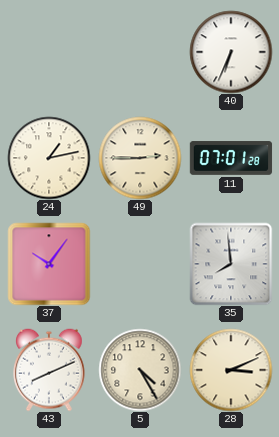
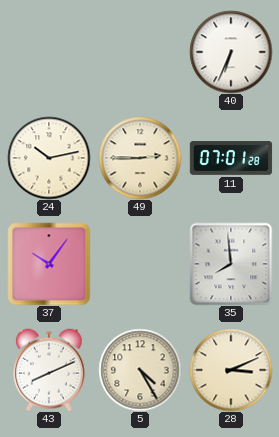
24: 1:13 -> 10:13 (49, 158)
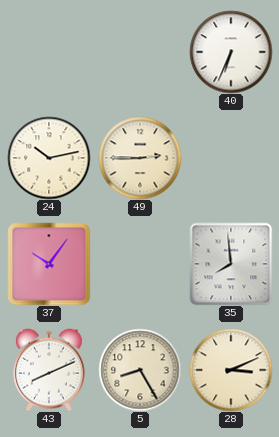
11: 07:01 -> none (231, 158)
5: 4:25 -> 8:25 (140, 370)
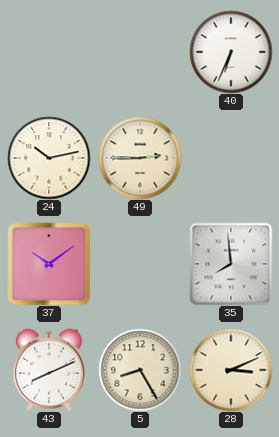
37: 10:06 -> 10:09 (49, 264)
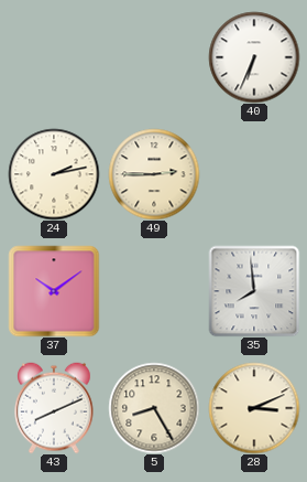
24: 10:13 -> 2:13 (54, 174)
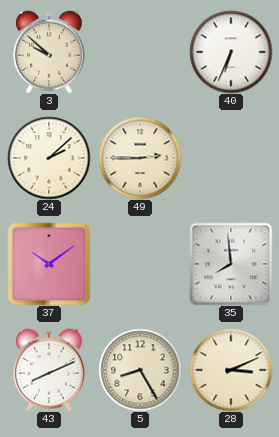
3: none -> 9:52 (50, 52)
24: 2:13 -> 2:08 (49, 158)
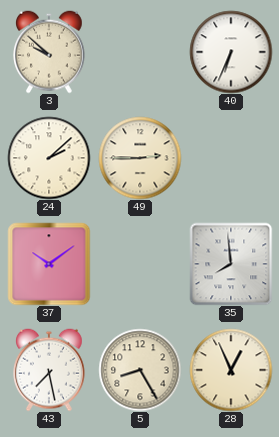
43: 8:11 -> 7:28 (50, 370)
28: 3:11 -> 12:56 (231, 370)
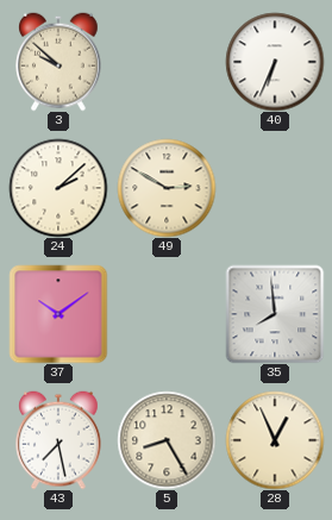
49: 2:45 -> 2:50 (167, 188)
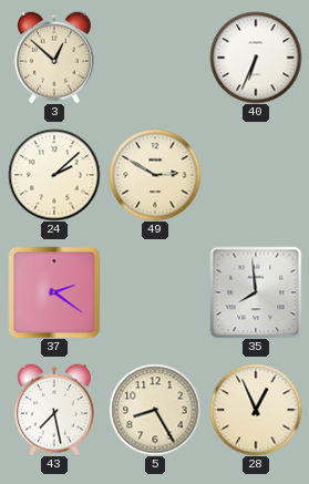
3: 9:52 -> 12:52 (55, 58)
37: 10:09 -> 2:21 (54, 292)
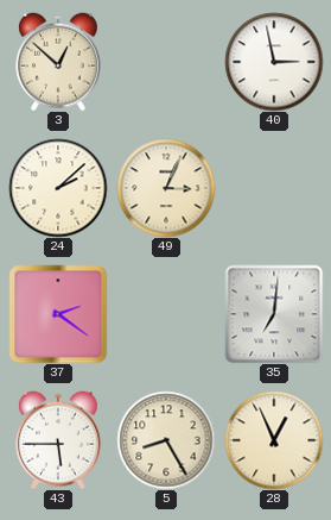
40: 6:34 -> 2:58 (274, 62)
49: 2:50 -> 3:04 (166, 188)
35: 7:59 -> 7:01 (274, 314)
43: 7:28 -> 5:45 (59, 440)
